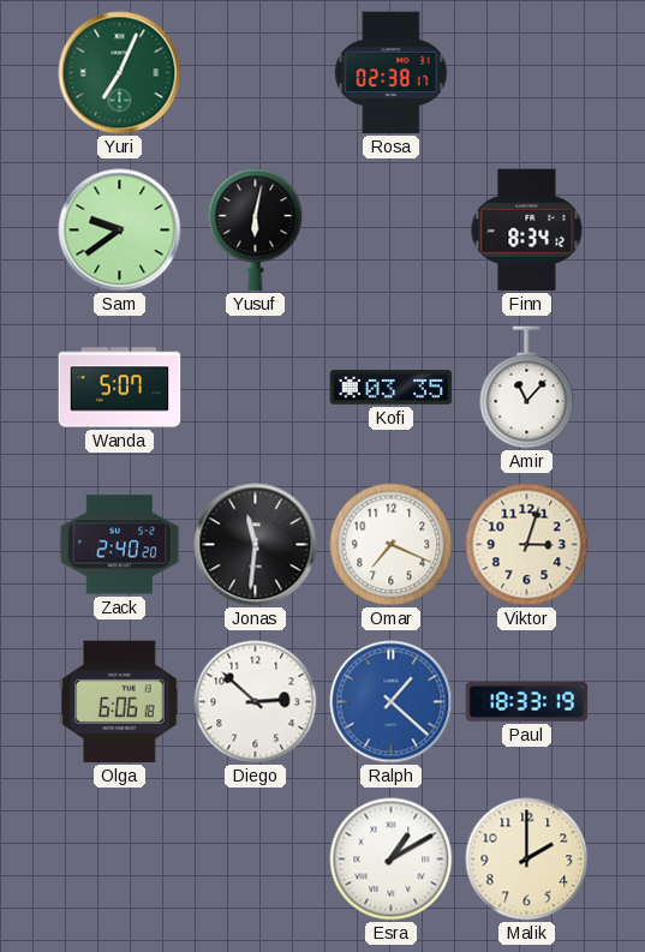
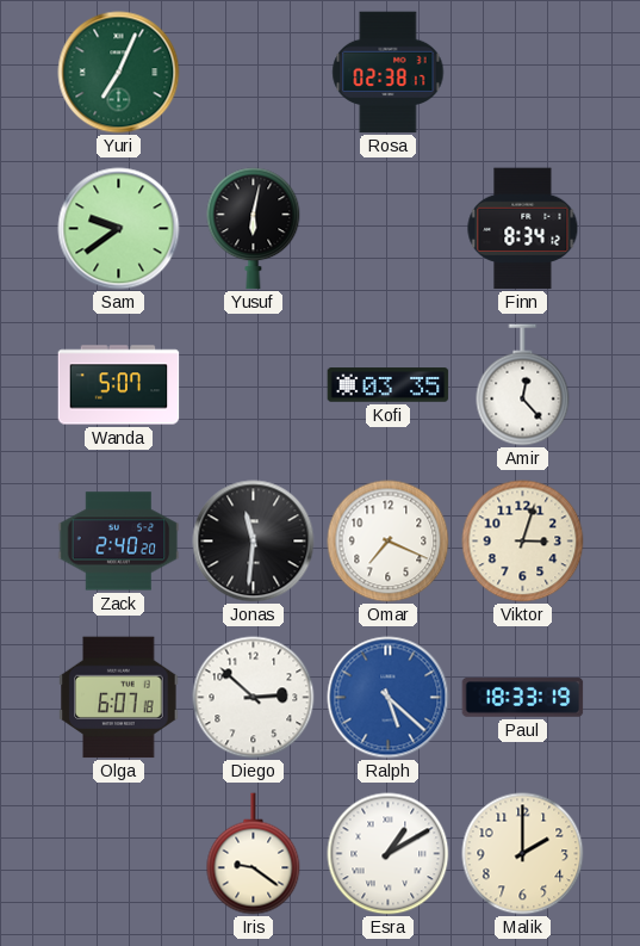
Amir: 11:07 -> 12:23 (523, 385)
Olga: 6:06 -> 6:07 (119, 698)
Ralph: 1:22 -> 5:22 (389, 698)
Iris: none -> 9:21 (254, 854)
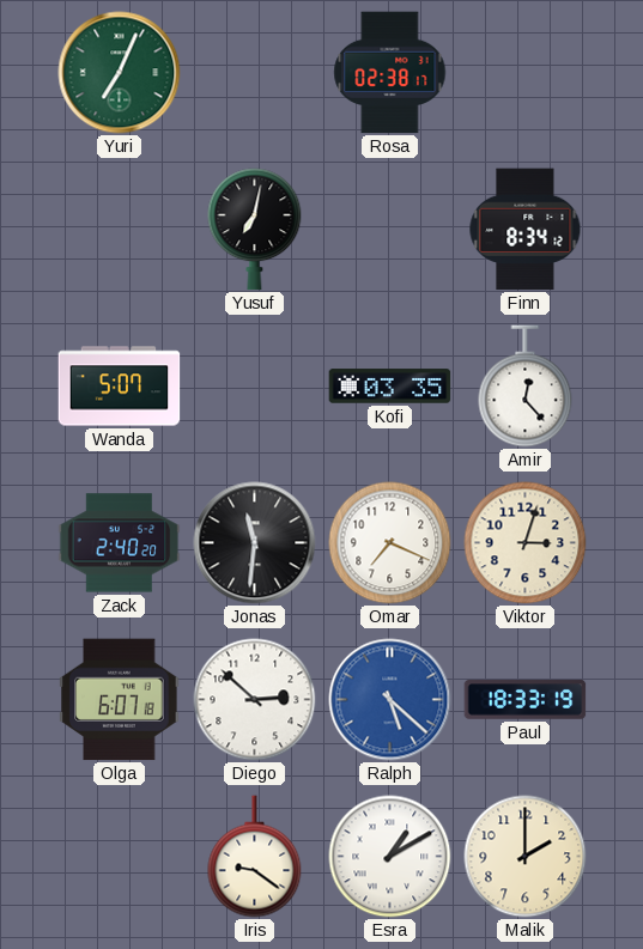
Sam: 9:39 -> none (119, 229)
Yusuf: 6:02 -> 7:02 (255, 230)
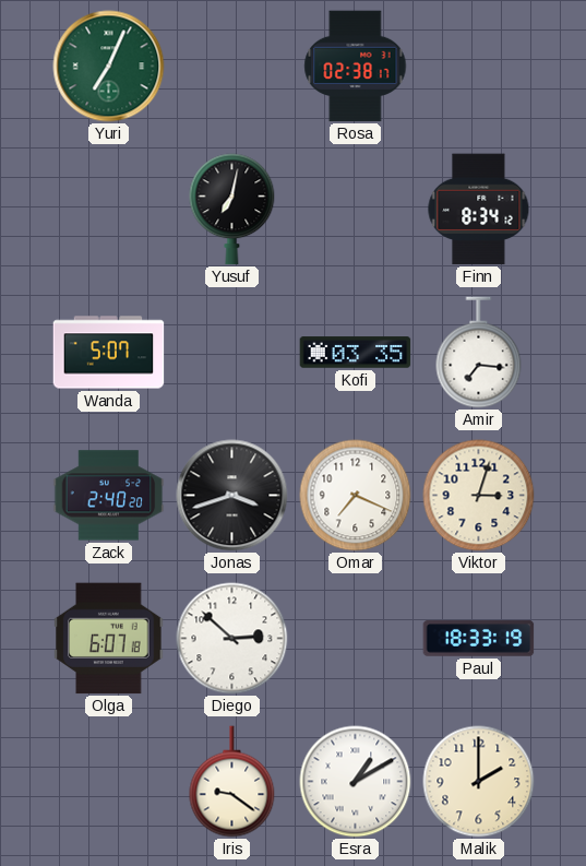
Amir: 12:23 -> 7:16 (479, 353)
Jonas: 11:31 -> 3:42 (232, 496)
Ralph: 5:22 -> none (390, 700)
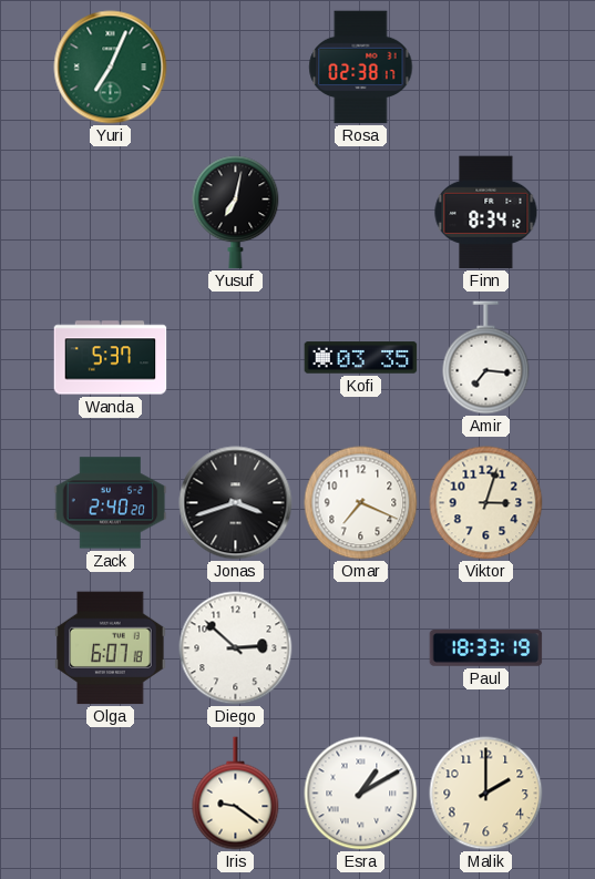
Wanda: 5:07 -> 5:37 (111, 358)
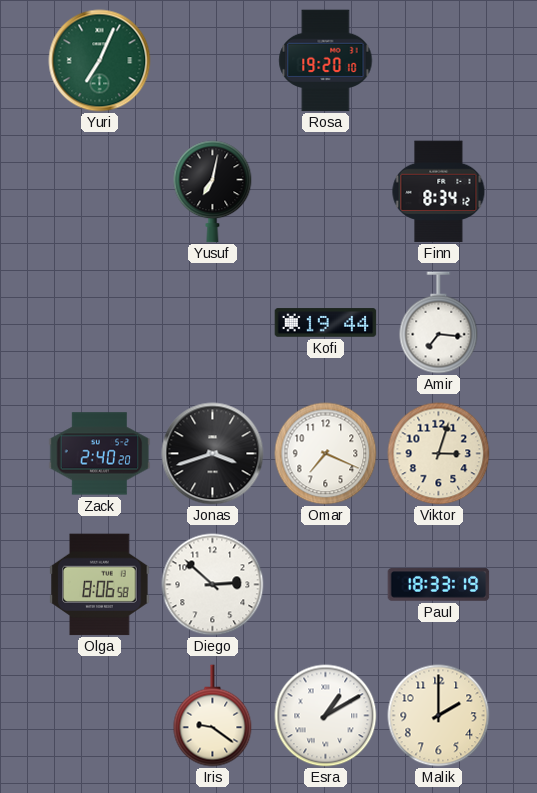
Rosa: 02:38 -> 19:20 (326, 61)
Wanda: 5:37 -> none (111, 358)
Kofi: 03:35 -> 19:44 (326, 323)
Olga: 6:07 -> 8:06 (100, 585)
